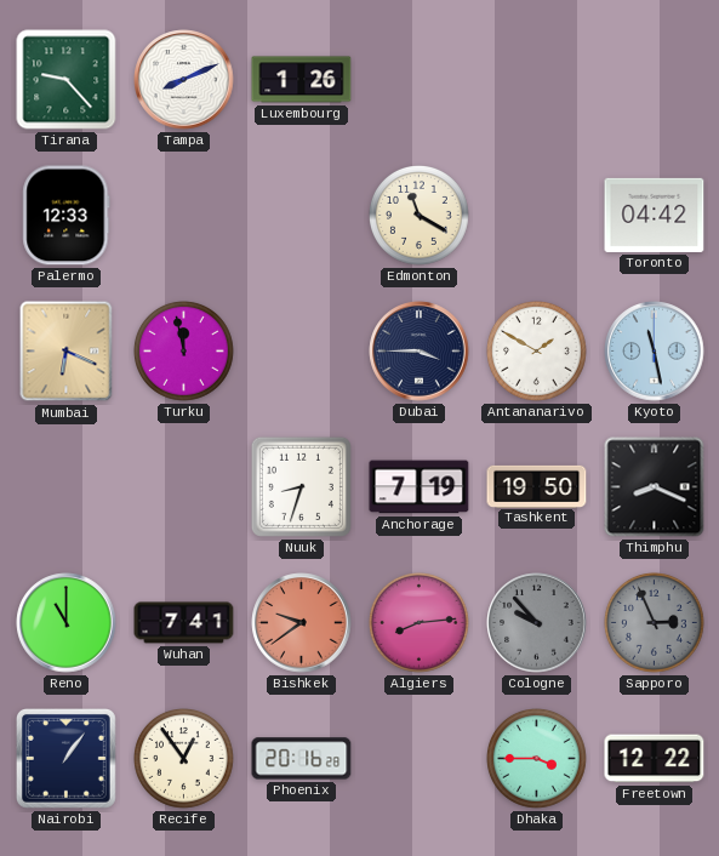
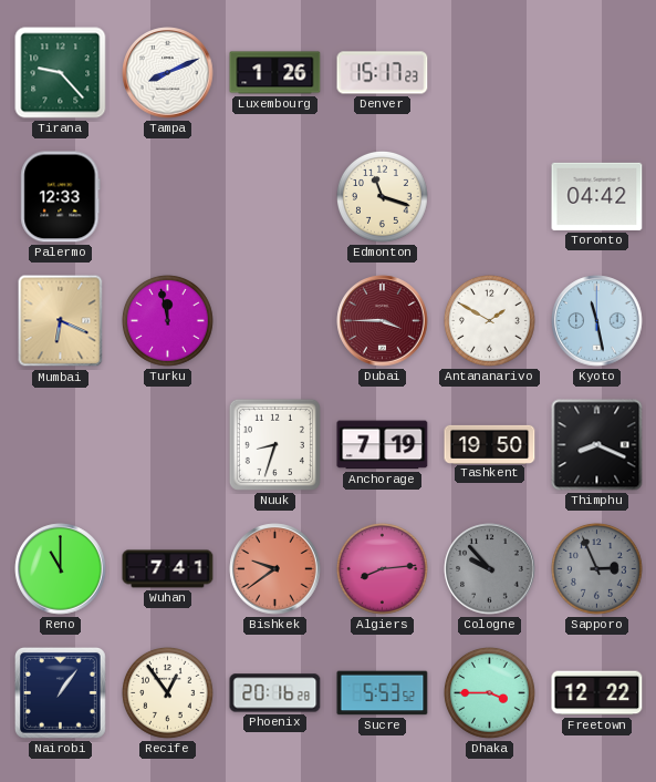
Denver: none -> 15:17 (383, 73)
Edmonton: 11:20 -> 11:18 (383, 197)
Dubai dial: navy -> burgundy (383, 321)
Sucre: none -> 5:53 (383, 693)
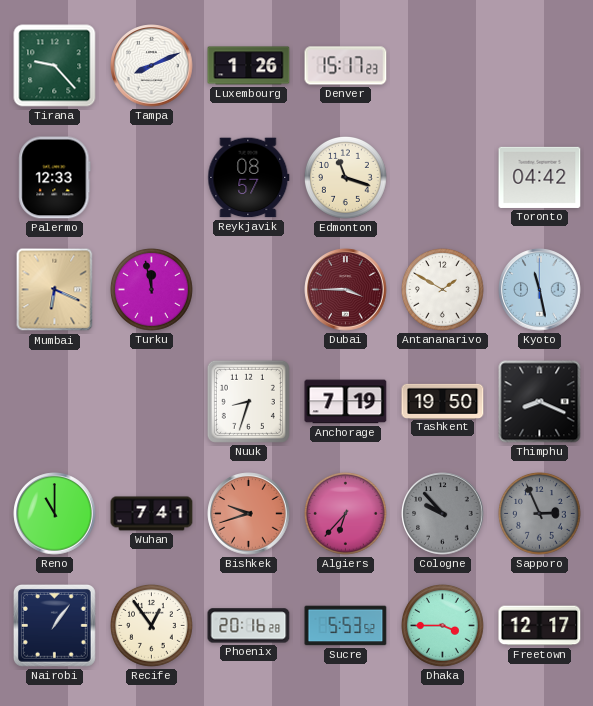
Reykjavik: none -> 08:57 (249, 178)
Bishkek: 9:39 -> 9:42 (249, 514)
Algiers: 8:14 -> 6:37 (346, 514)
Freetown: 12:22 -> 12:17 (540, 626)
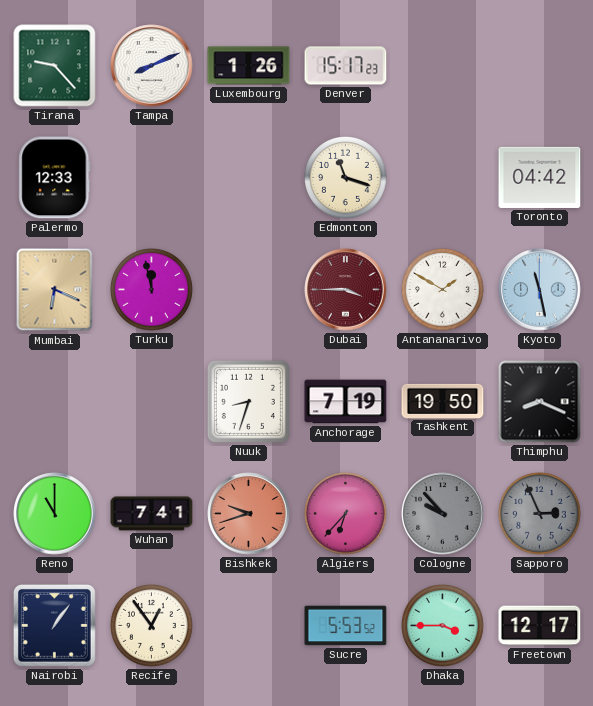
Reykjavik: 08:57 -> none (249, 178)
Phoenix: 20:16 -> none (249, 626)
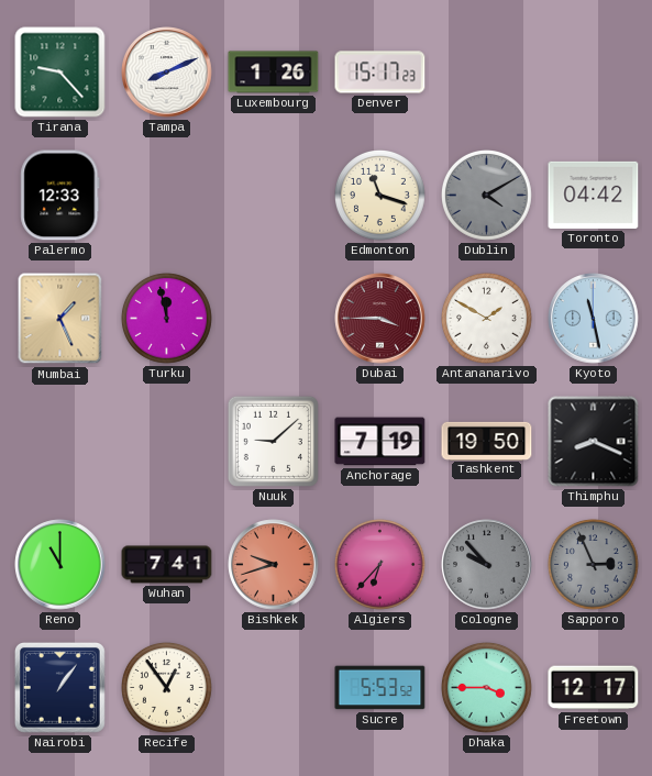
Dublin: none -> 4:10 (487, 196)
Mumbai: 6:19 -> 1:26 (60, 319)
Nuuk: 8:33 -> 9:08 (273, 441)
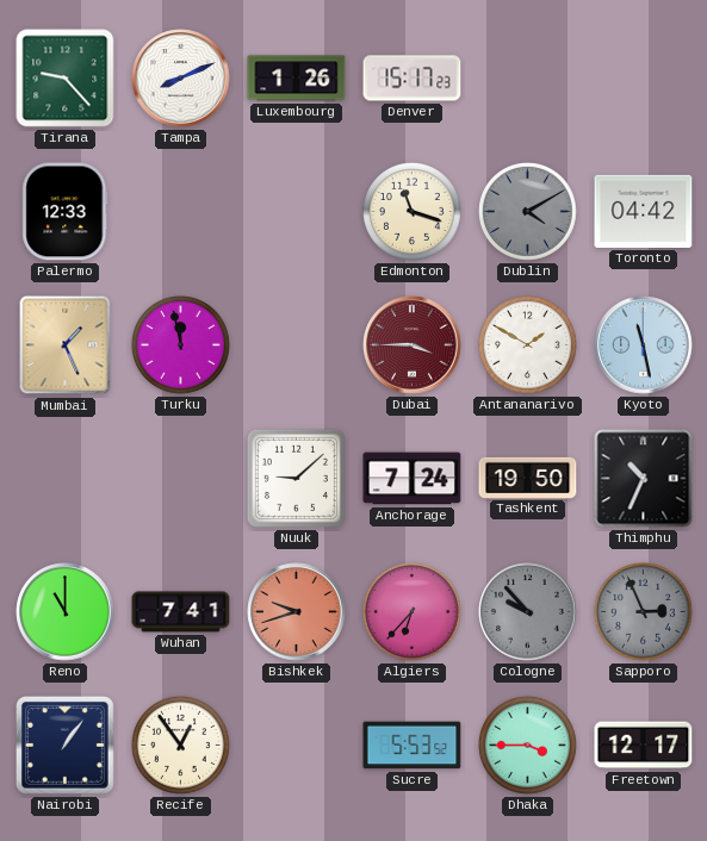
Anchorage: 7:19 -> 7:24 (413, 479)
Thimphu: 8:19 -> 10:34 (644, 479)
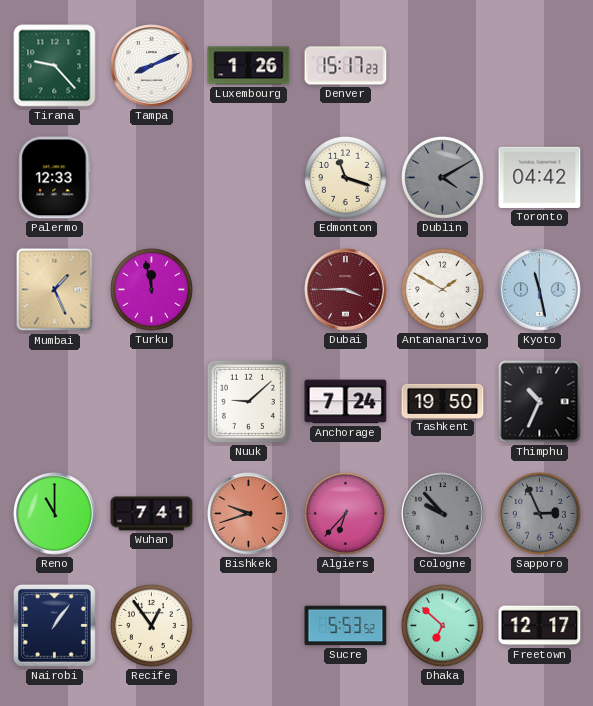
Dhaka: 3:45 -> 6:52 (443, 626)
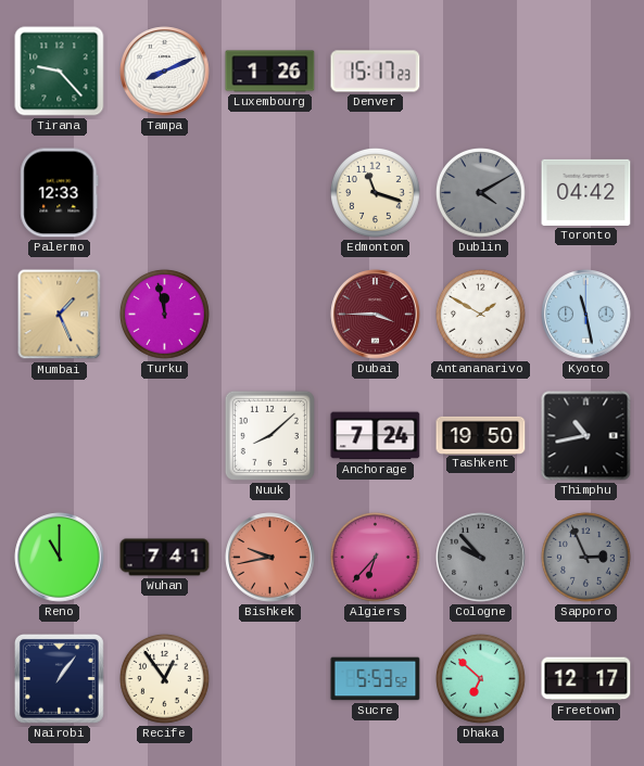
Nuuk: 9:08 -> 8:08 (269, 435)
Thimphu: 10:34 -> 10:43 (586, 436)
Bishkek: 9:42 -> 9:43 (270, 558)
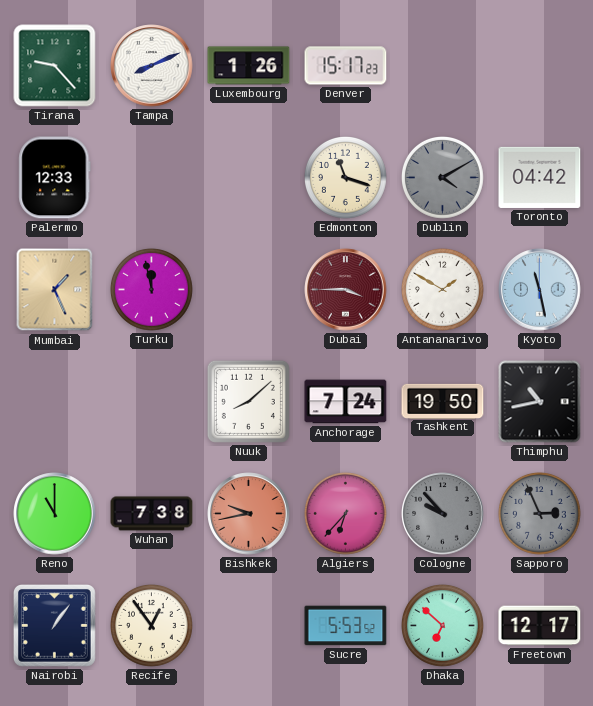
Wuhan: 7:41 -> 7:38 (152, 514)
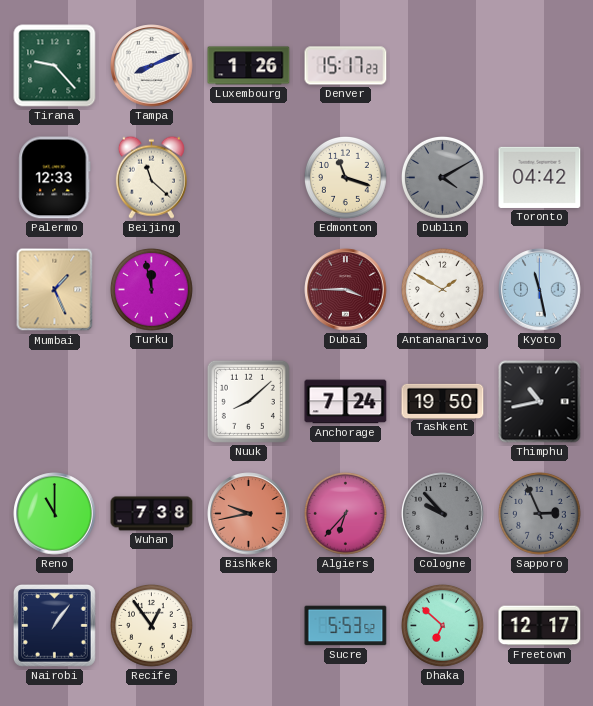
Beijing: none -> 11:22 (151, 177)
